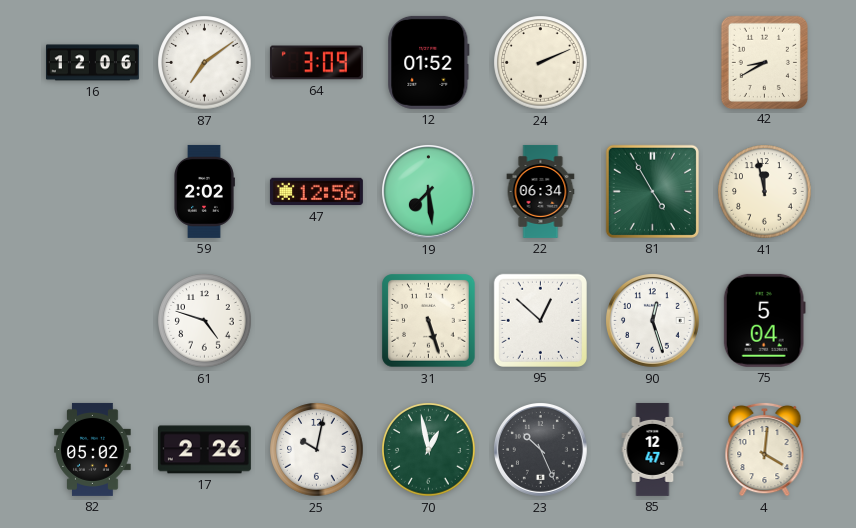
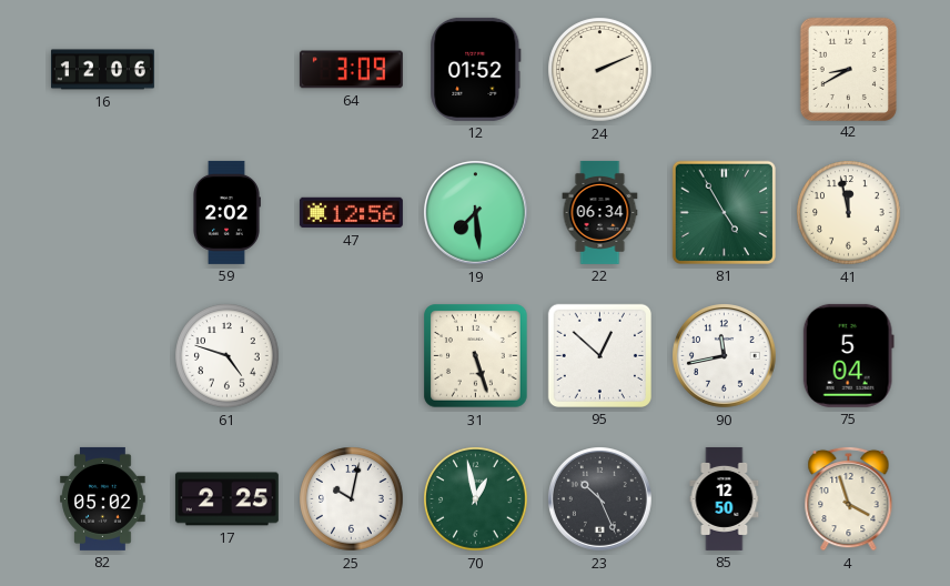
87: 7:09 -> none (205, 63)
90: 12:27 -> 11:43 (725, 356)
17: 2:26 -> 2:25 (226, 499)
85: 12:47 -> 12:50 (725, 498)
4: 4:01 -> 3:57 (849, 498)
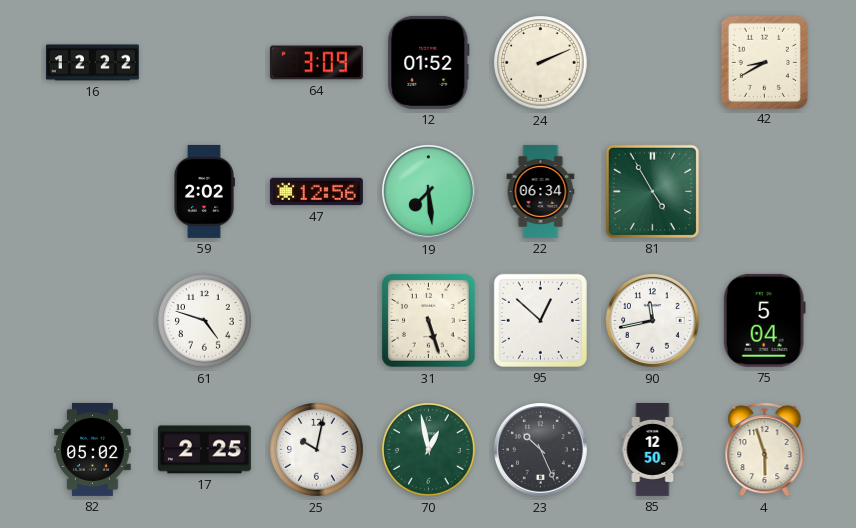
16: 12:06 -> 12:22 (92, 63)
41: 11:58 -> none (849, 213)
4: 3:57 -> 5:57 (765, 449)
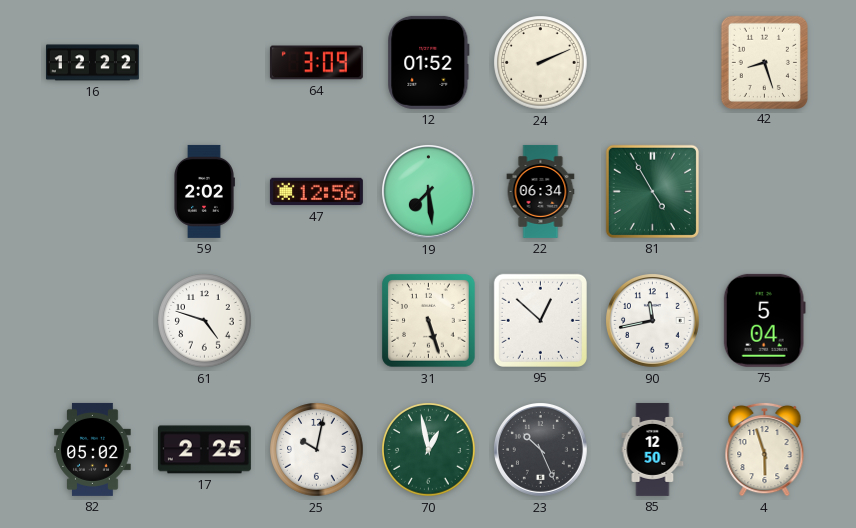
42: 8:40 -> 8:27 (764, 62)
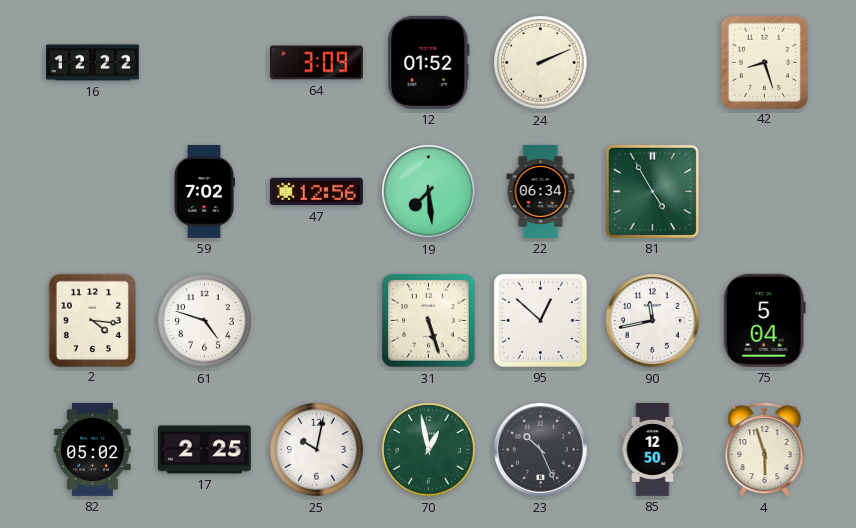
59: 2:02 -> 7:02 (205, 191)
2: none -> 4:16 (92, 320)
